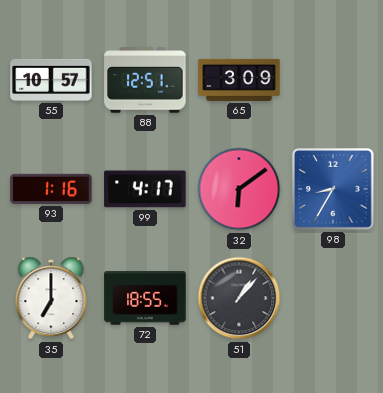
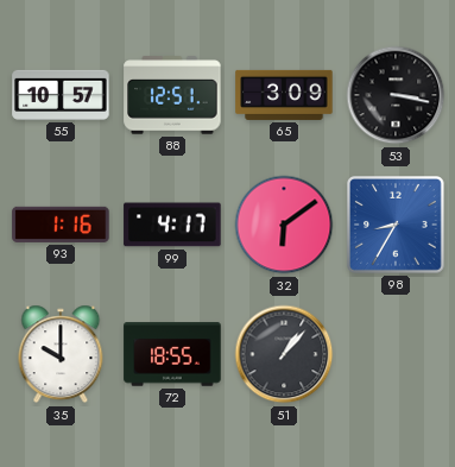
53: none -> 3:17 (396, 95)
35: 7:00 -> 10:00 (61, 354)
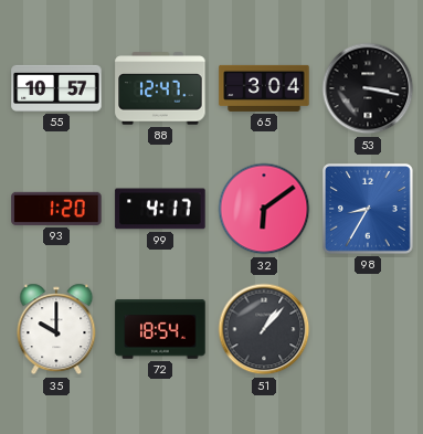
88: 12:51 -> 12:47 (160, 88)
65: 3:09 -> 3:04 (264, 88)
93: 1:16 -> 1:20 (56, 209)
72: 18:55 -> 18:54 (160, 329)
